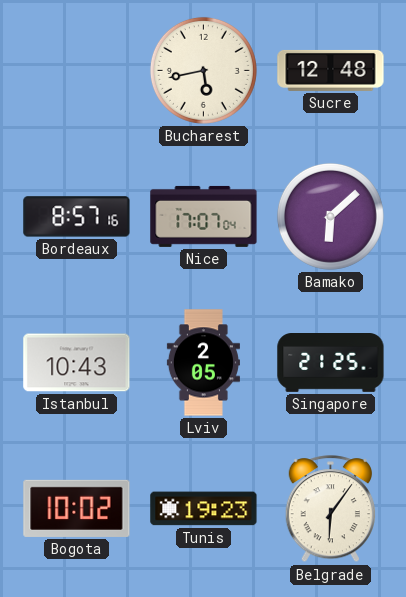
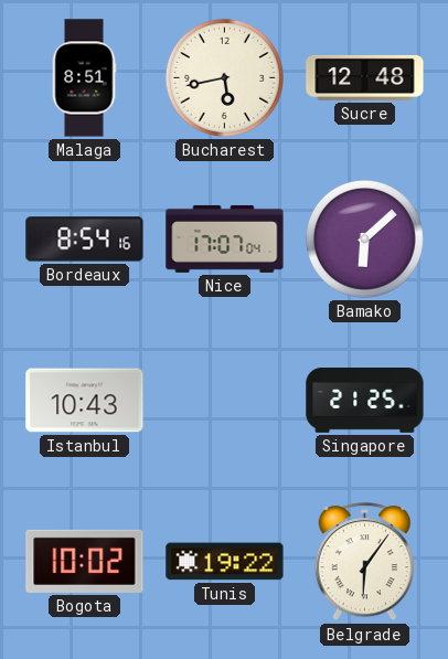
Malaga: none -> 8:51 (84, 78)
Bordeaux: 8:57 -> 8:54 (85, 240)
Lviv: 2:05 -> none (203, 363)
Tunis: 19:23 -> 19:22 (225, 562)
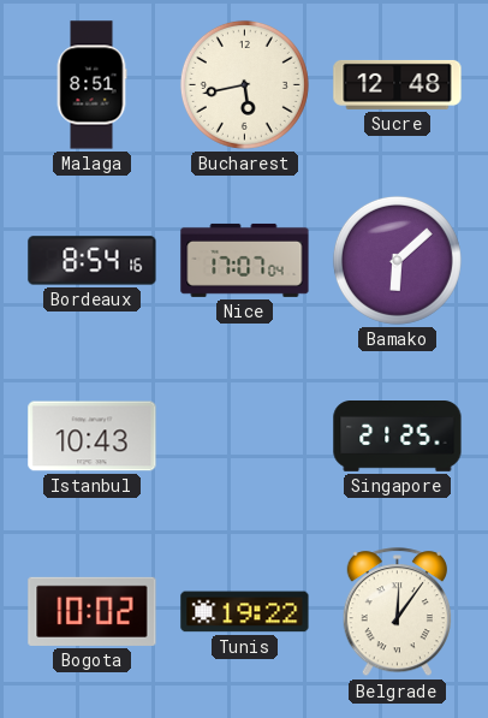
Belgrade: 6:06 -> 12:06 (397, 612)
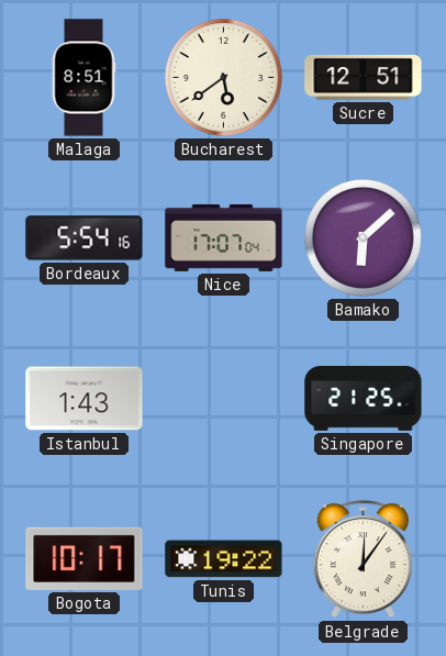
Bucharest: 5:43 -> 5:39 (223, 77)
Sucre: 12:48 -> 12:51 (364, 77)
Bordeaux: 8:54 -> 5:54 (85, 238)
Istanbul: 10:43 -> 1:43 (85, 399)
Bogota: 10:02 -> 10:17 (85, 558)
